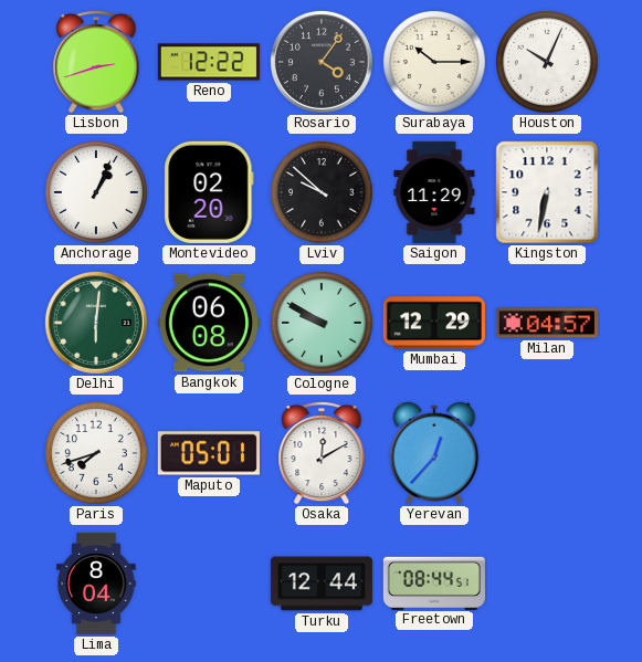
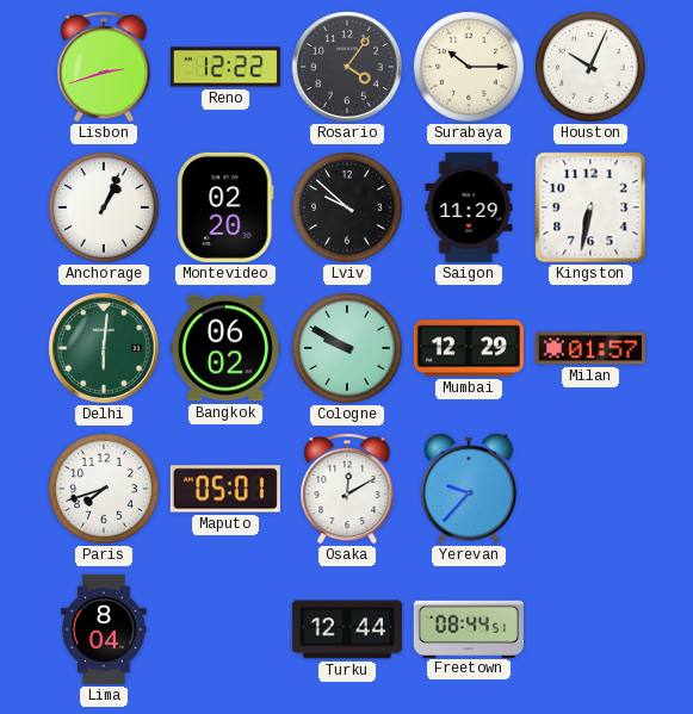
Bangkok: 06:08 -> 06:02 (225, 348)
Milan: 04:57 -> 01:57 (590, 348)
Yerevan: 12:37 -> 9:37 (469, 489)
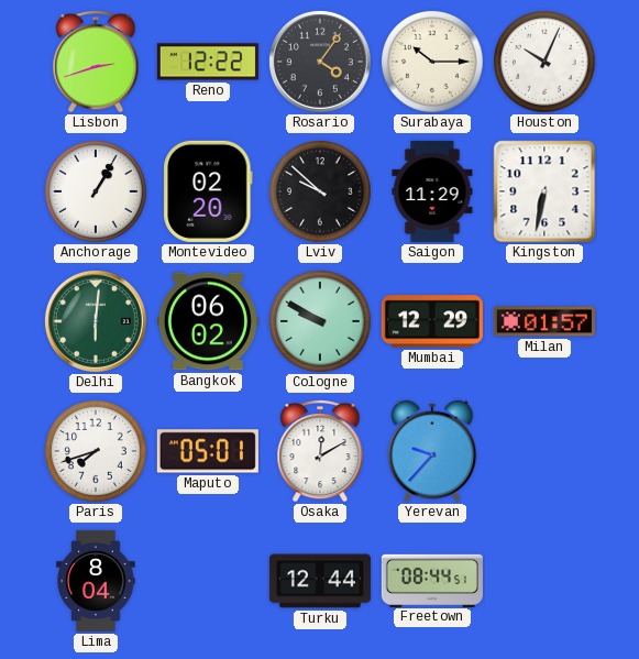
Anchorage: 1:04 -> 1:05 (97, 193)
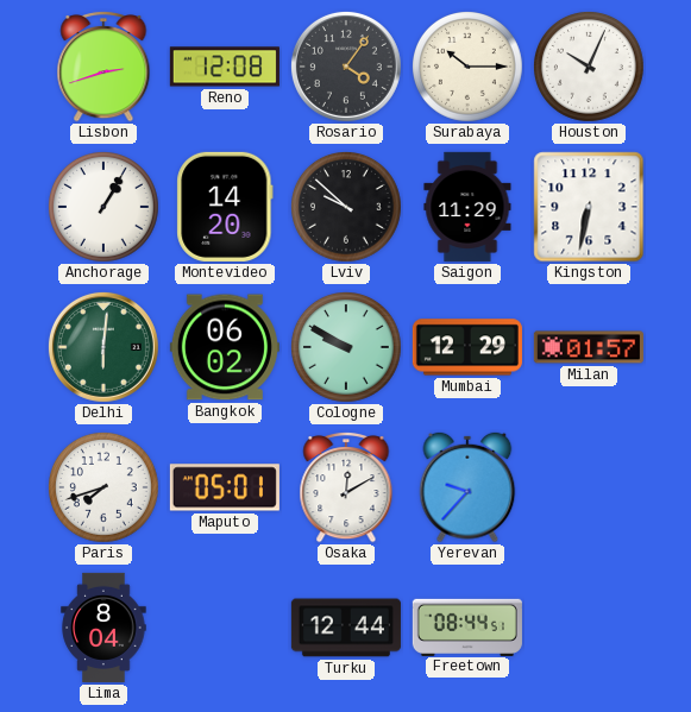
Reno: 12:22 -> 12:08 (225, 67)
Montevideo: 02:20 -> 14:20 (225, 207)
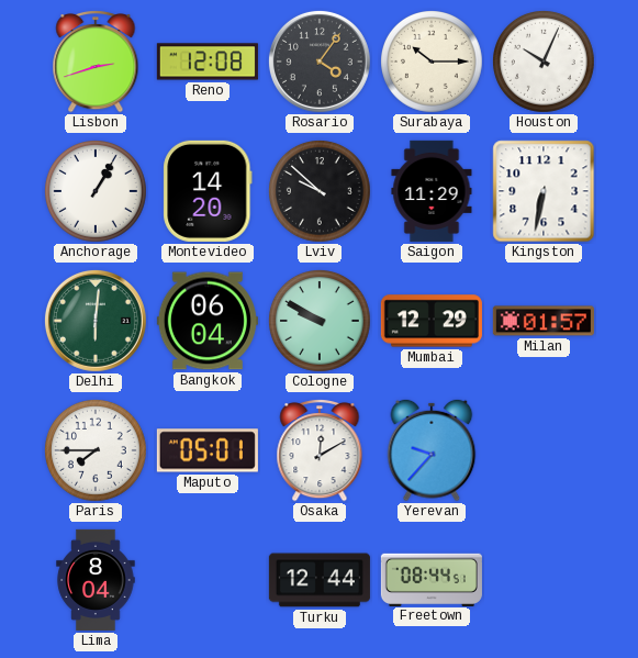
Bangkok: 06:02 -> 06:04 (208, 321)
Paris: 7:42 -> 7:45 (97, 451)
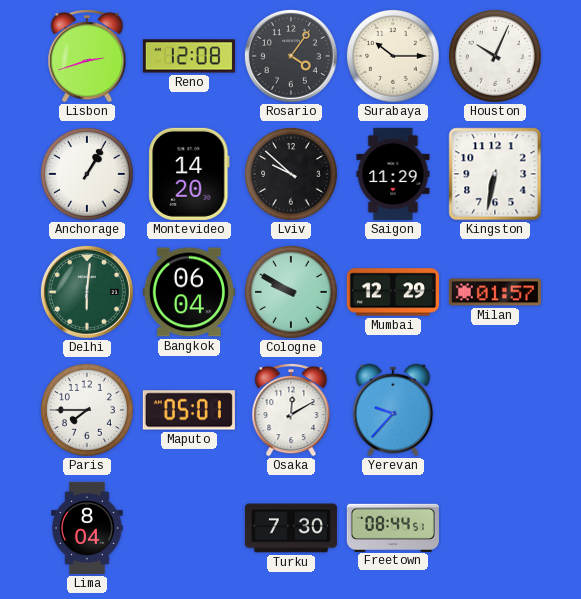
Turku: 12:44 -> 7:30 (291, 528)
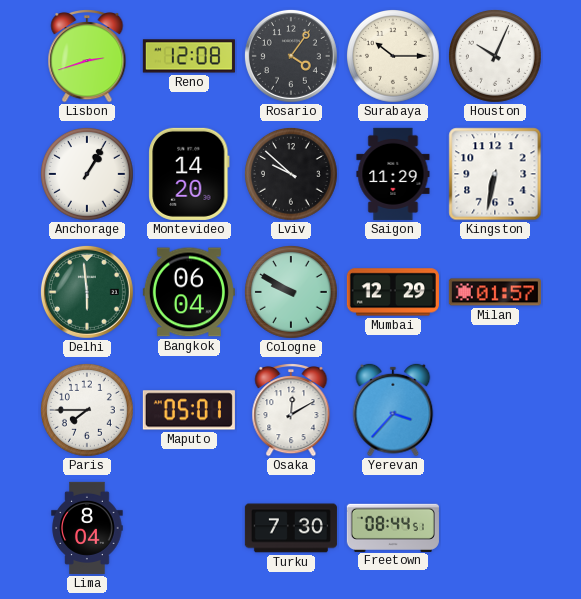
Delhi: 6:01 -> 5:59 (87, 292)
Yerevan: 9:37 -> 3:37 (393, 410)
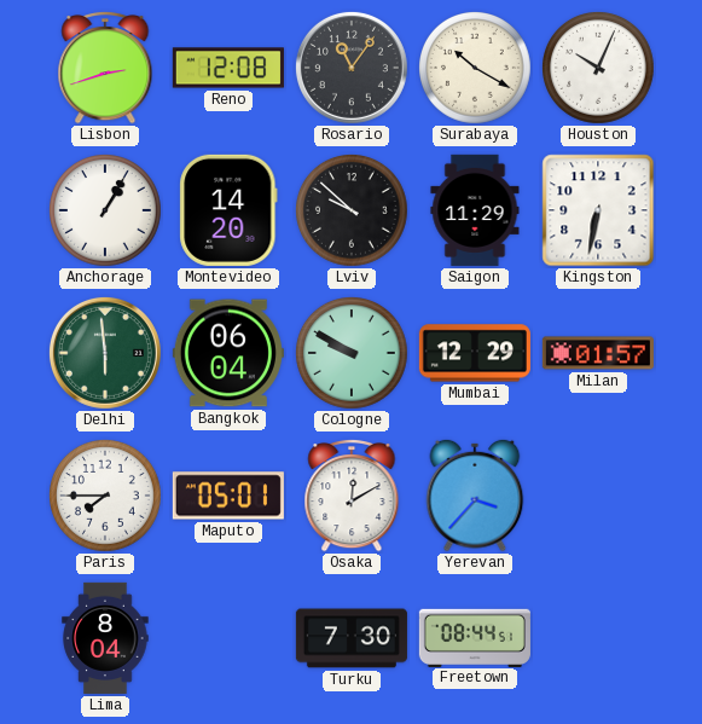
Rosario: 4:06 -> 11:06 (352, 68)
Surabaya: 10:15 -> 10:20 (476, 69)
